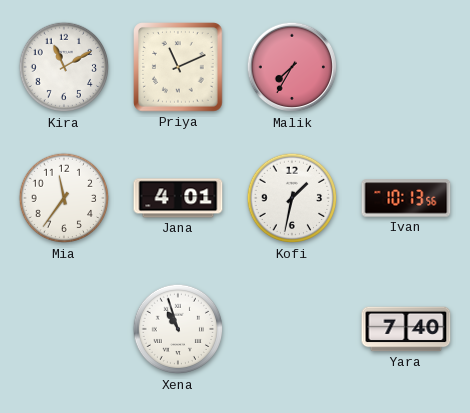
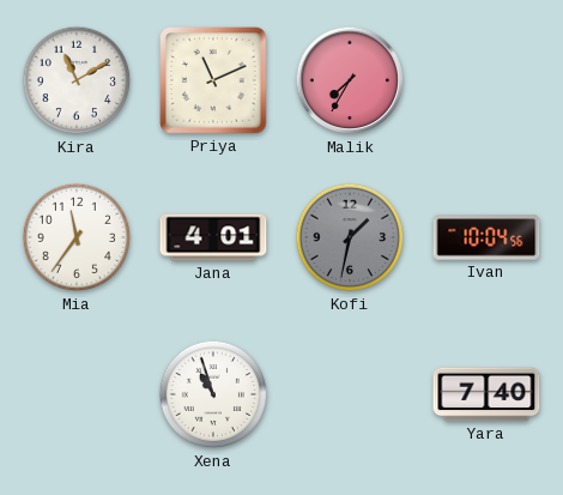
Kofi dial: white -> grey (350, 237)
Ivan: 10:13 -> 10:04 (486, 237)
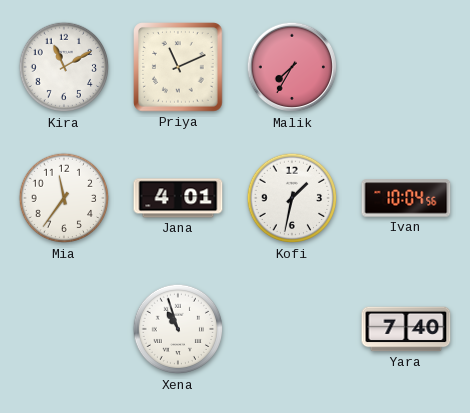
Kofi dial: grey -> white (292, 198)
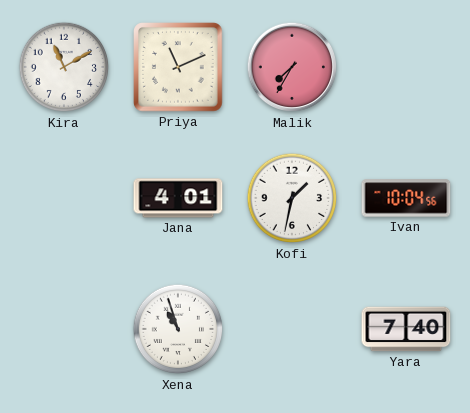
Mia: 11:36 -> none (64, 198)
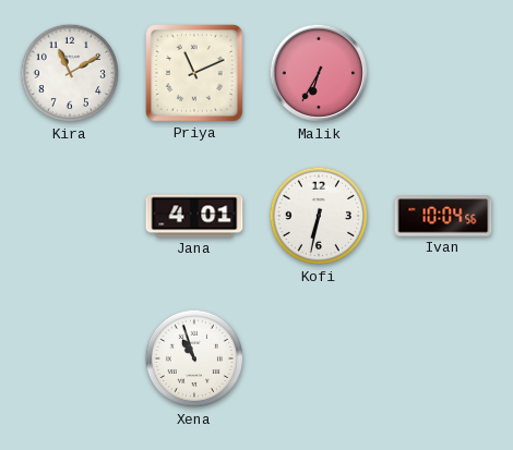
Malik: 7:35 -> 6:35 (319, 73)
Kofi: 1:32 -> 6:32 (319, 216)
Yara: 7:40 -> none (406, 329)
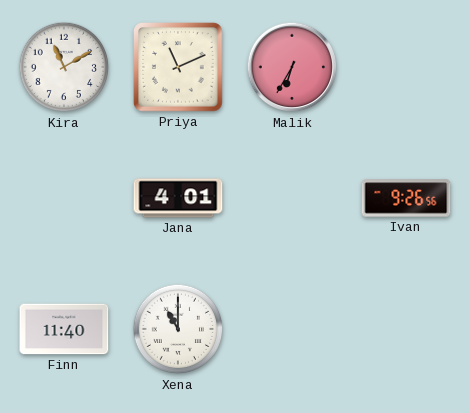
Kofi: 6:32 -> none (319, 216)
Ivan: 10:04 -> 9:26 (406, 198)
Finn: none -> 11:40 (64, 329)
Xena: 10:57 -> 11:00 (178, 329)
